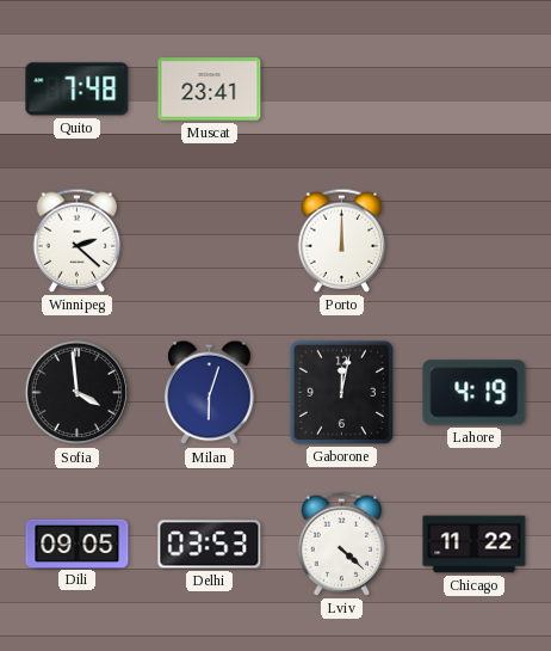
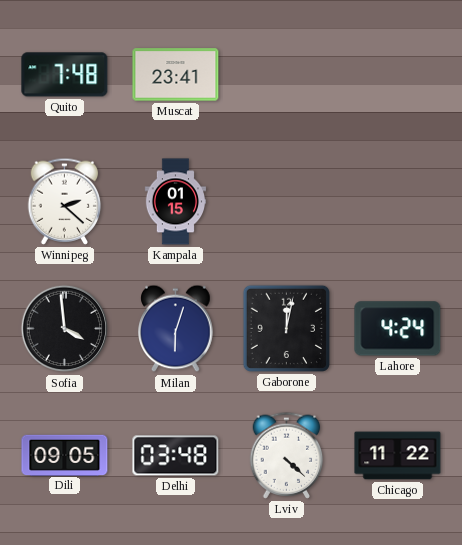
Kampala: none -> 01:15 (176, 202)
Porto: 12:00 -> none (342, 240)
Lahore: 4:19 -> 4:24 (398, 329)
Delhi: 03:53 -> 03:48 (176, 456)
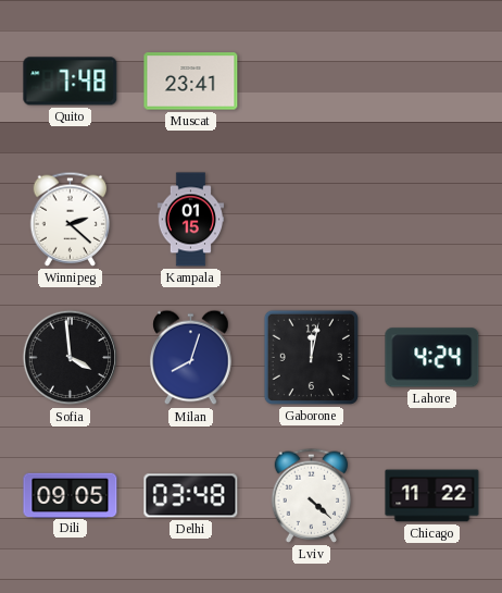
Milan: 6:03 -> 8:03 (191, 358)
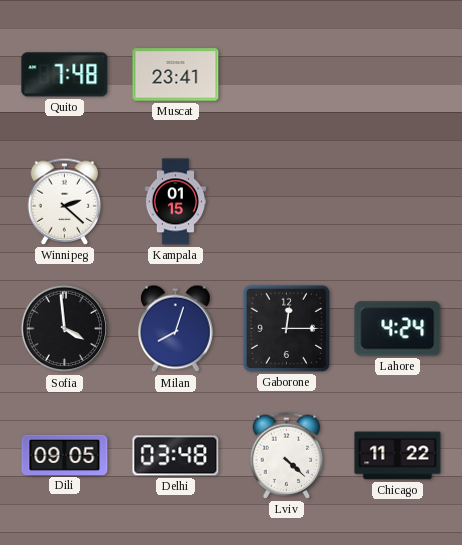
Gaborone: 12:02 -> 12:15 (286, 328)
